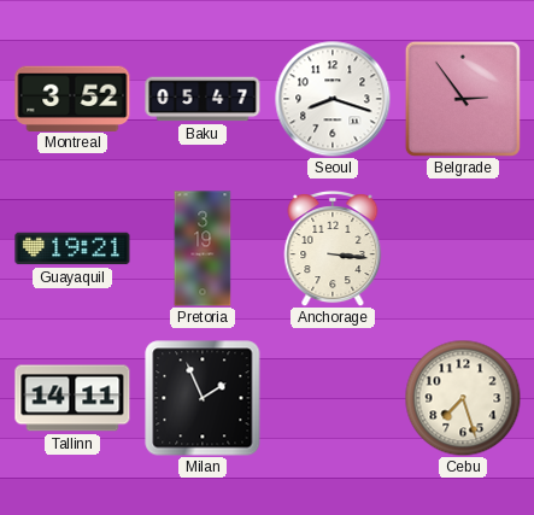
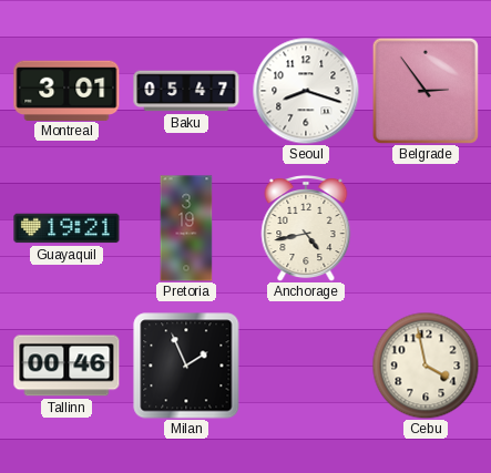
Montreal: 3:52 -> 3:01 (67, 90)
Anchorage: 3:16 -> 4:43 (306, 229)
Tallinn: 14:11 -> 00:46 (67, 366)
Cebu: 7:27 -> 3:58 (426, 366)
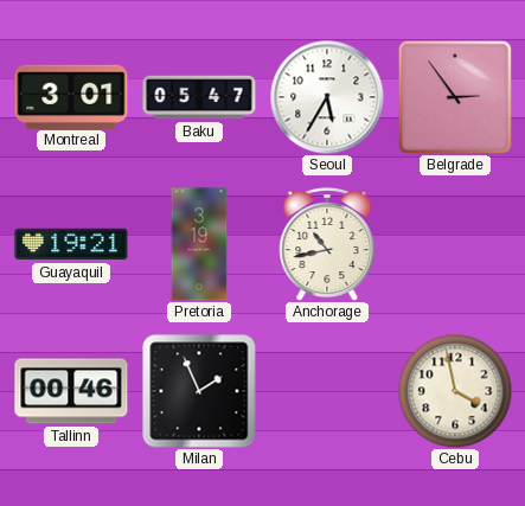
Seoul: 8:18 -> 5:35 (327, 97)
Anchorage: 4:43 -> 10:43 (327, 245)
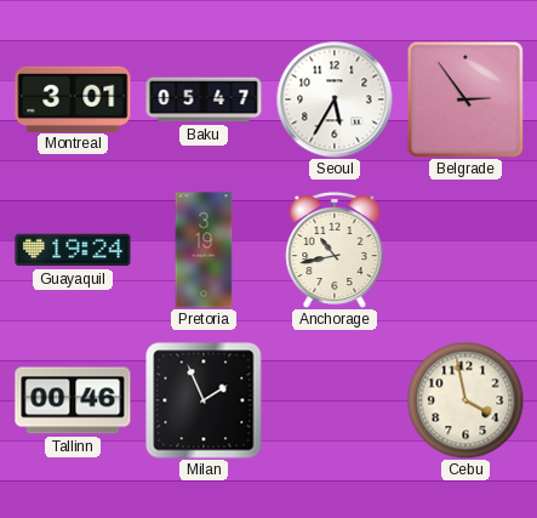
Guayaquil: 19:21 -> 19:24 (73, 250)
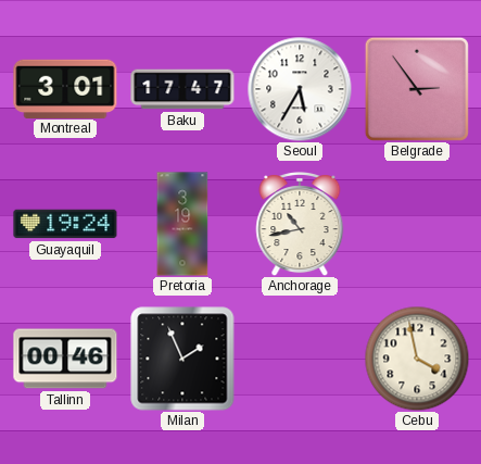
Baku: 05:47 -> 17:47 (182, 89)
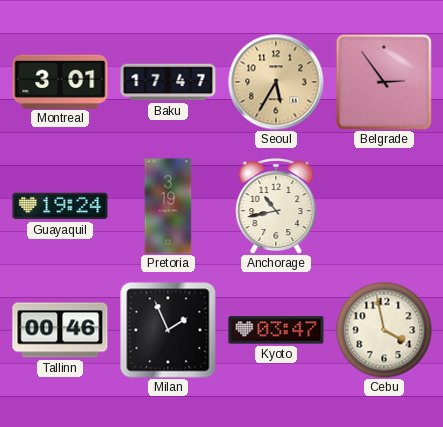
Seoul dial: white -> champagne (276, 82)
Kyoto: none -> 03:47 (276, 330)
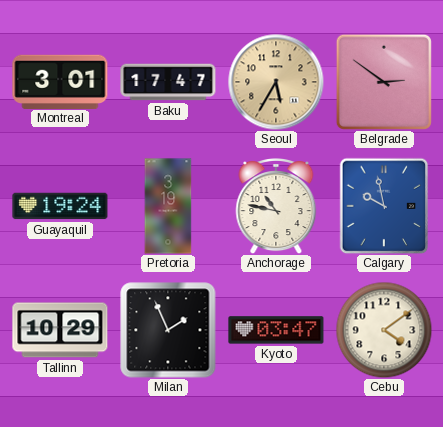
Belgrade: 2:54 -> 2:51 (384, 82)
Anchorage: 10:43 -> 10:47 (276, 207)
Calgary: none -> 9:58 (384, 206)
Tallinn: 00:46 -> 10:29 (60, 330)
Cebu: 3:58 -> 4:09 (384, 330)
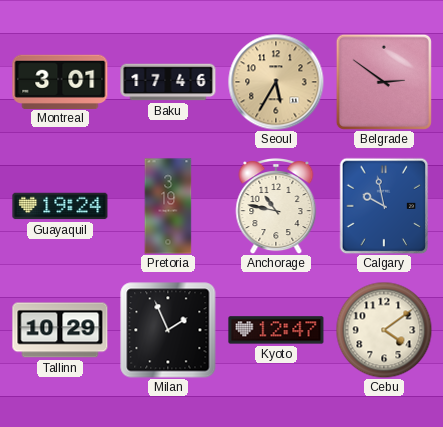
Baku: 17:47 -> 17:46 (168, 82)
Kyoto: 03:47 -> 12:47 (276, 330)
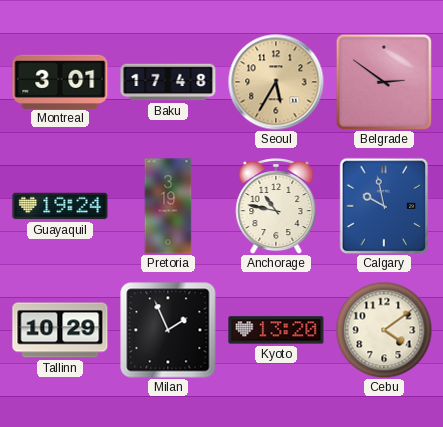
Baku: 17:46 -> 17:48 (168, 82)
Kyoto: 12:47 -> 13:20 (276, 330)
